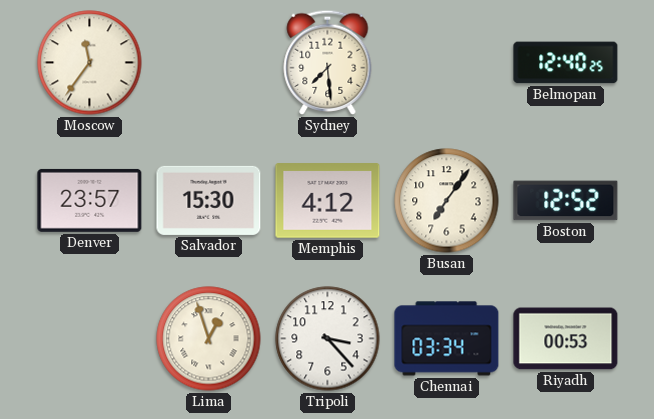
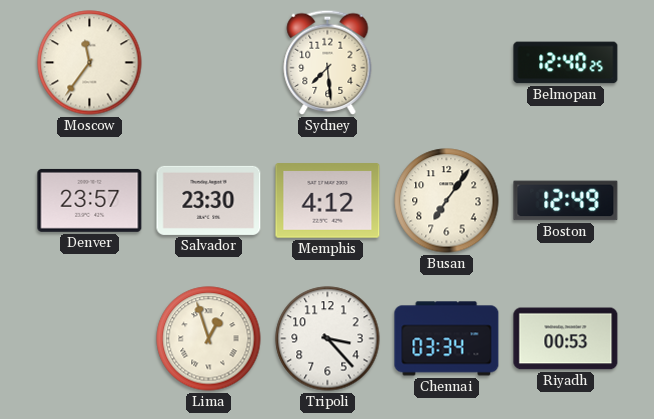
Salvador: 15:30 -> 23:30 (209, 200)
Boston: 12:52 -> 12:49 (566, 201)
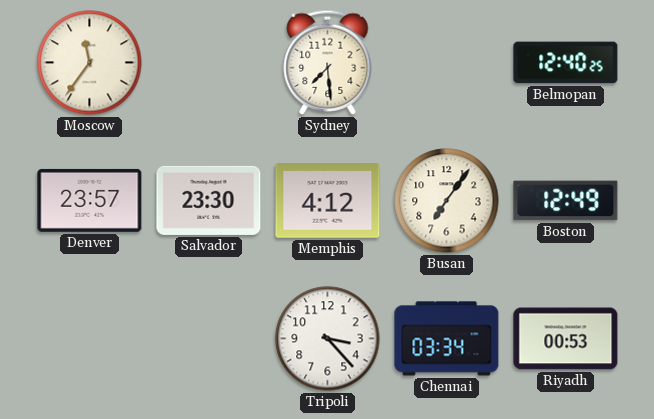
Lima: 12:57 -> none (209, 339)
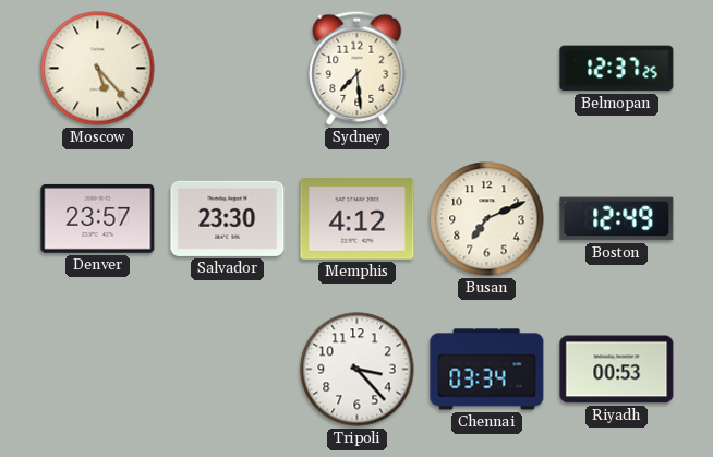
Moscow: 11:36 -> 5:23 (98, 69)
Belmopan: 12:40 -> 12:37 (617, 69)
Busan: 7:06 -> 7:11 (487, 219)
